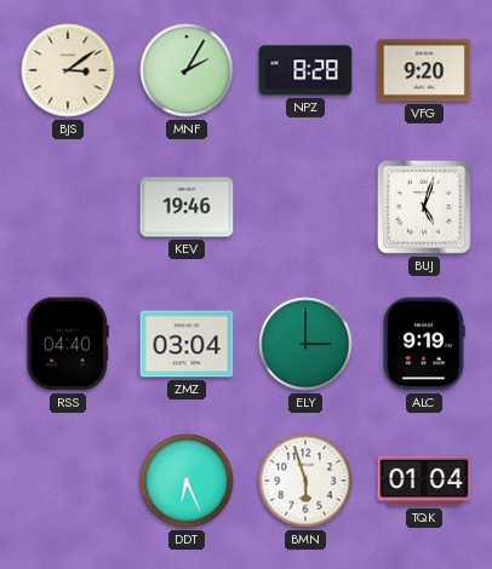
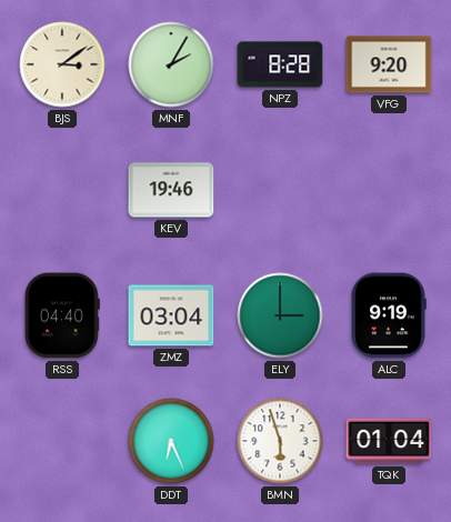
BUJ: 5:03 -> none (424, 207)
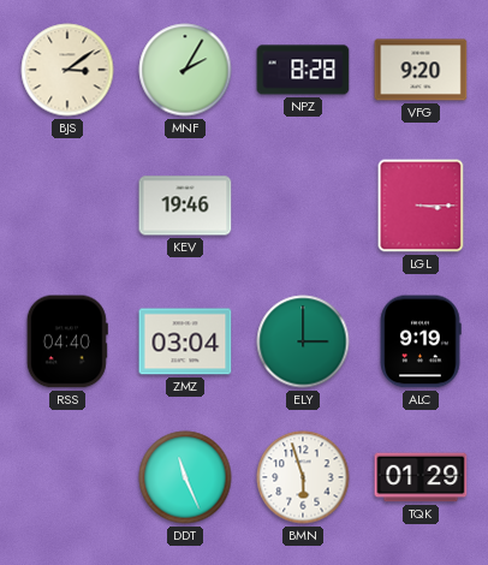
LGL: none -> 3:15 (421, 206)
DDT: 6:26 -> 11:26 (185, 477)
TQK: 01:04 -> 01:29 (421, 477)
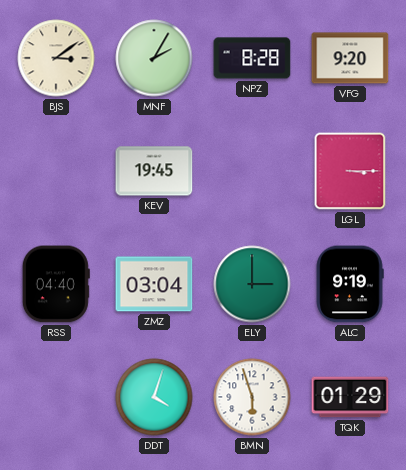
KEV: 19:46 -> 19:45 (154, 171)
DDT: 11:26 -> 4:03 (154, 397)
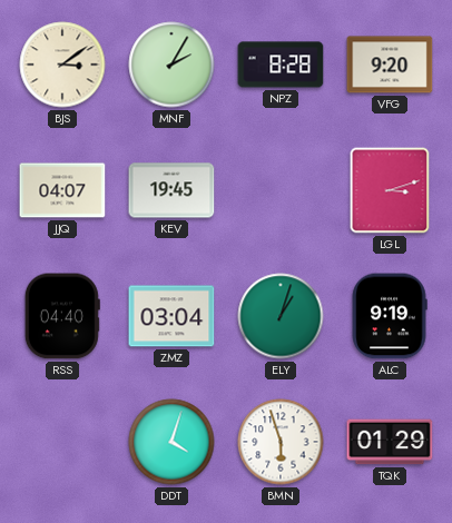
JJQ: none -> 04:07 (62, 190)
LGL: 3:15 -> 3:12 (390, 190)
ELY: 3:00 -> 1:03 (281, 316)
